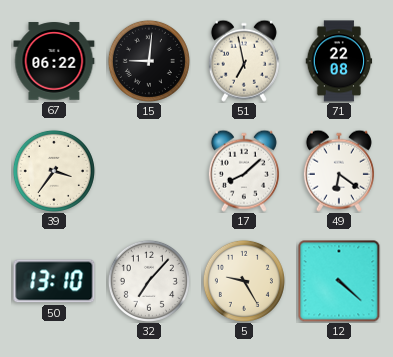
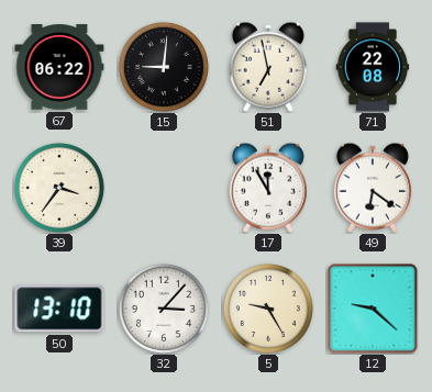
17: 8:08 -> 11:55 (268, 188)
32: 7:07 -> 3:07 (164, 309)
12: 4:22 -> 9:22 (373, 309)
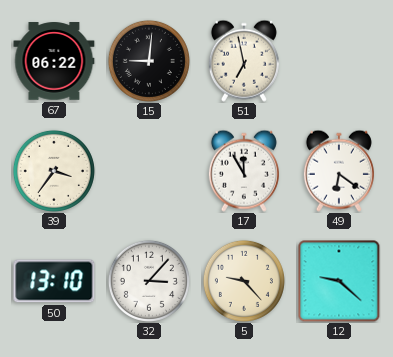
71: 22:08 -> none (373, 67)
5: 9:25 -> 9:23 (244, 281)
